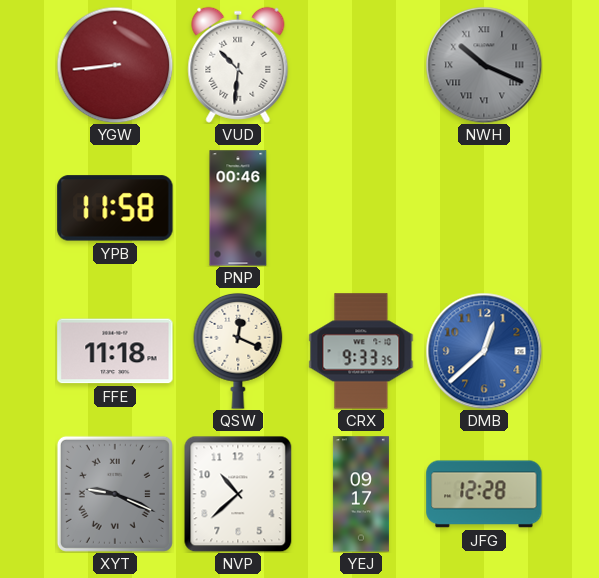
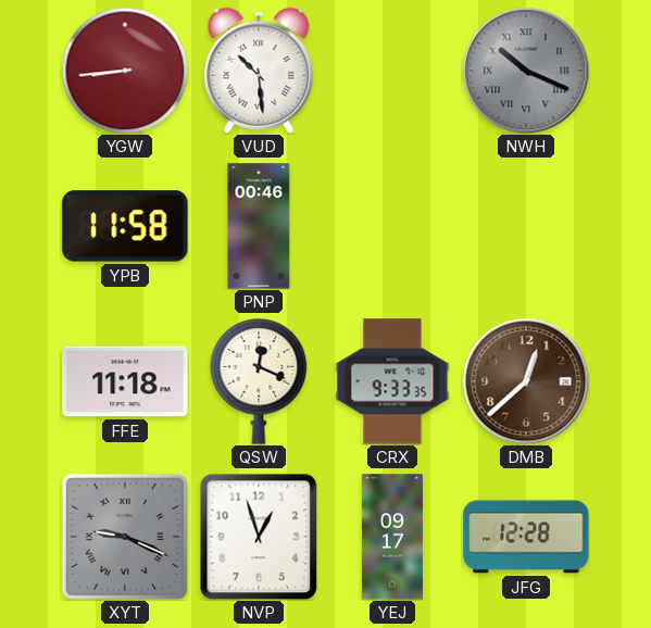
VUD: 10:31 -> 10:29 (259, 71)
DMB dial: blue -> brown (526, 381)
NVP: 10:38 -> 12:57 (259, 537)
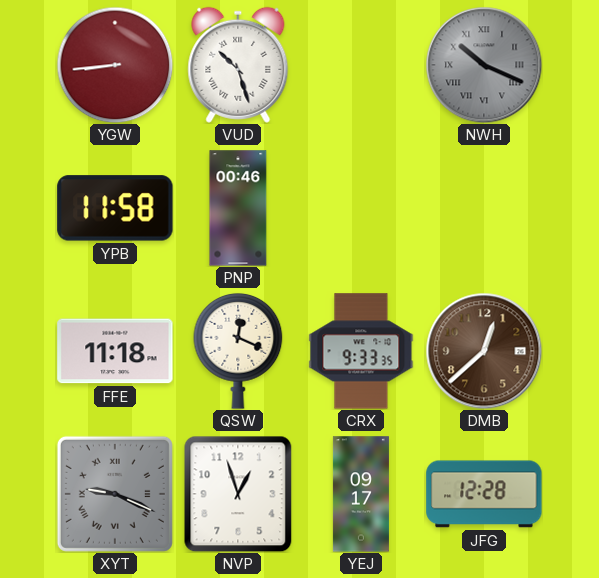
VUD: 10:29 -> 10:27 (238, 65)
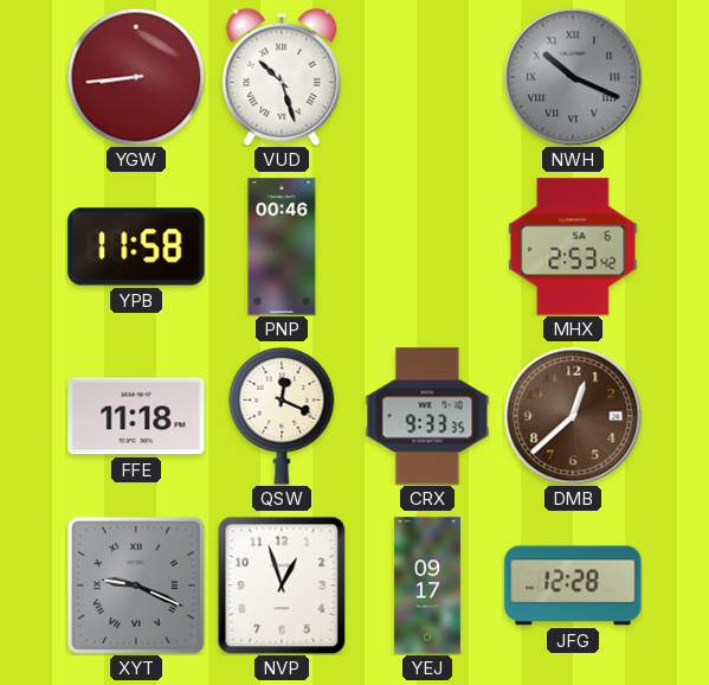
MHX: none -> 2:53 (573, 247)
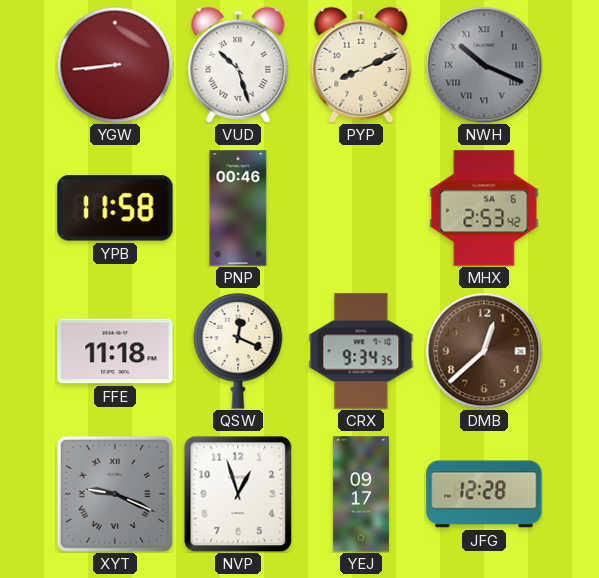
PYP: none -> 8:11 (361, 65)
CRX: 9:33 -> 9:34 (361, 351)
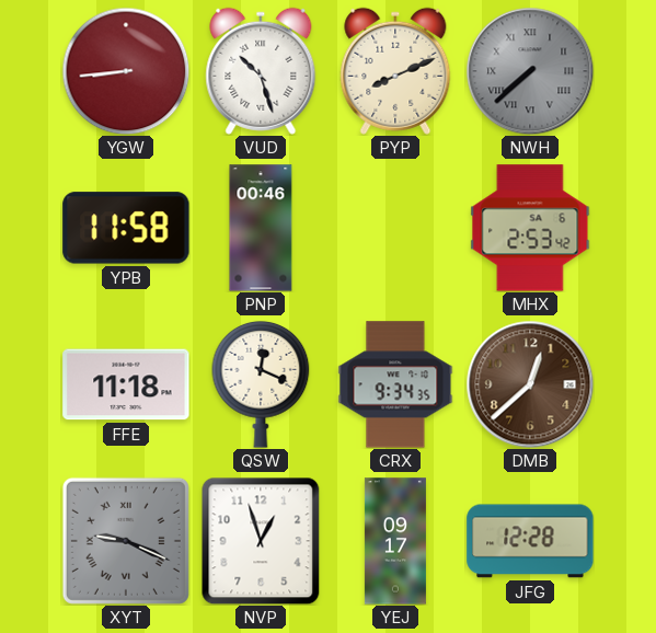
NWH: 10:19 -> 7:38 (530, 71)
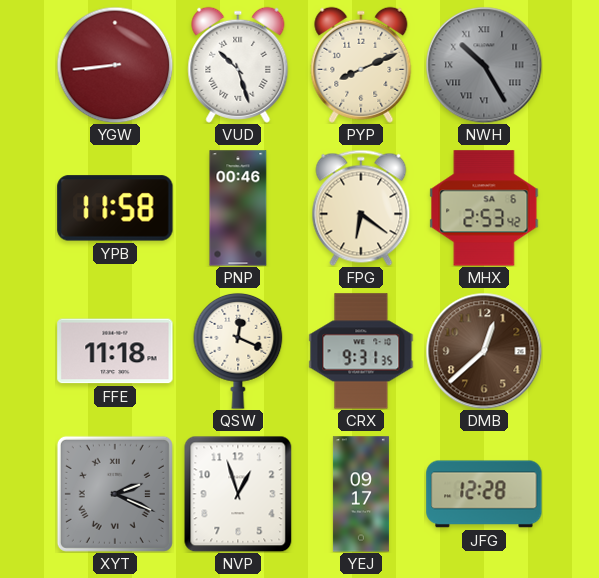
NWH: 7:38 -> 10:25 (484, 65)
FPG: none -> 6:21 (361, 208)
CRX: 9:34 -> 9:31 (361, 351)
XYT: 9:19 -> 2:19 (115, 494)
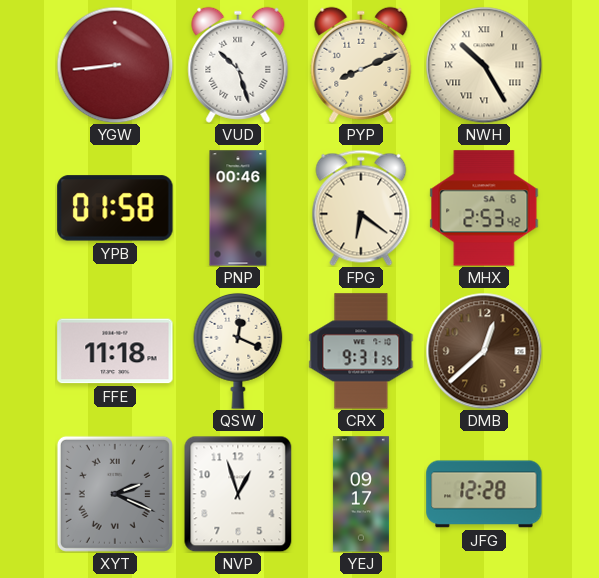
NWH dial: grey -> cream (484, 65)
YPB: 11:58 -> 01:58 (115, 208)
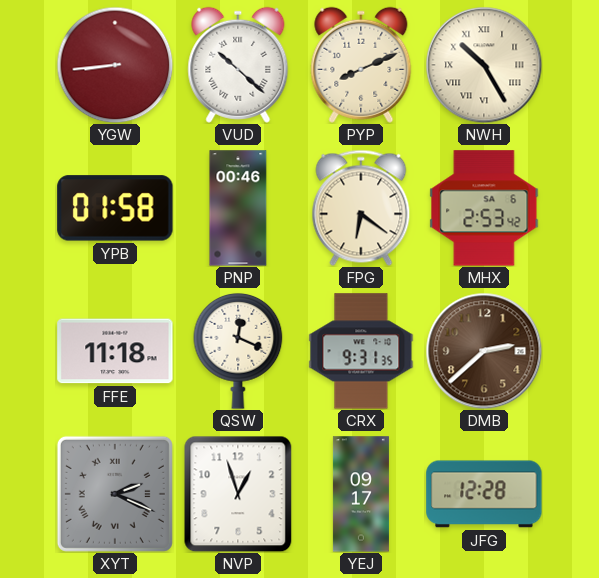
VUD: 10:27 -> 10:22 (238, 65)
DMB: 12:38 -> 2:38 (484, 351)
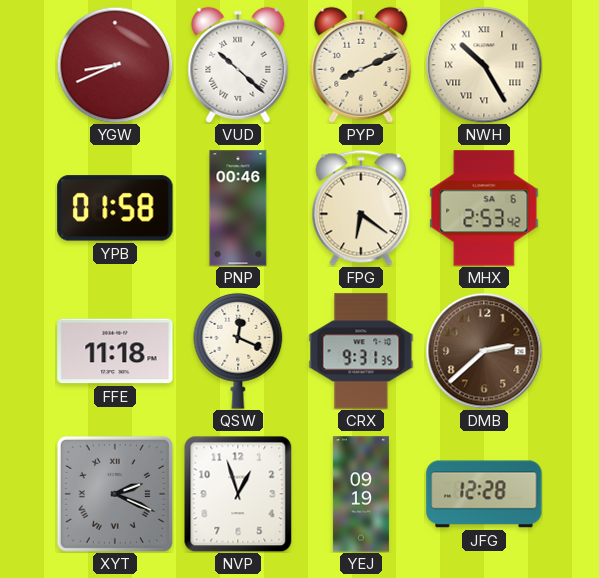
YGW: 8:44 -> 8:41 (115, 65)
YEJ: 09:17 -> 09:19 (361, 494)
